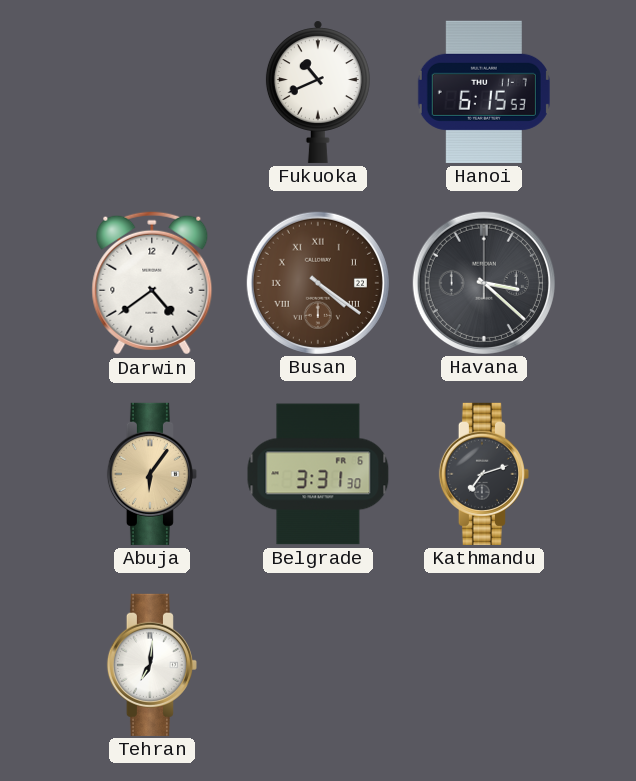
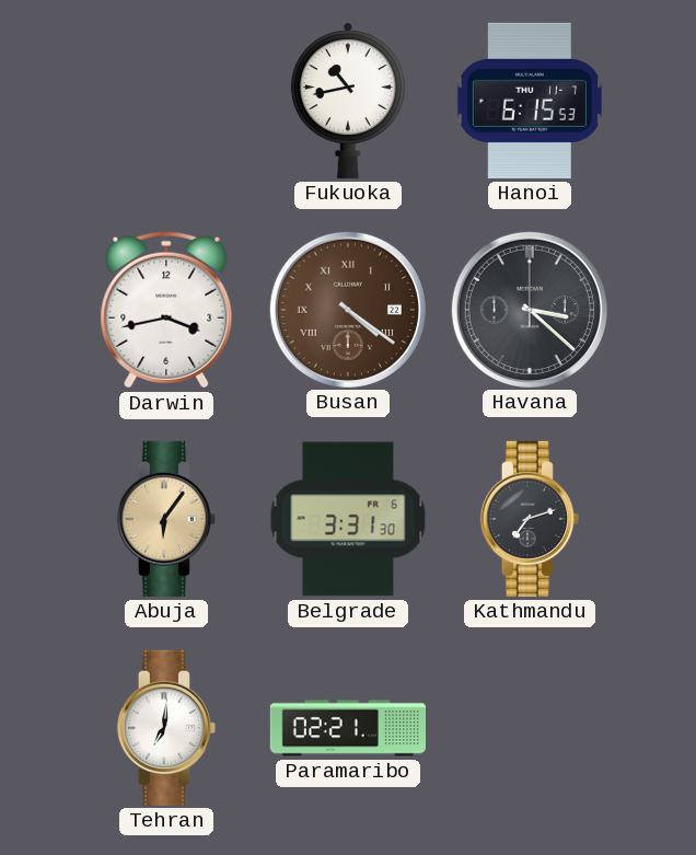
Fukuoka: 10:41 -> 10:43 (348, 101)
Darwin: 4:39 -> 3:43 (166, 310)
Paramaribo: none -> 02:21 (347, 728)
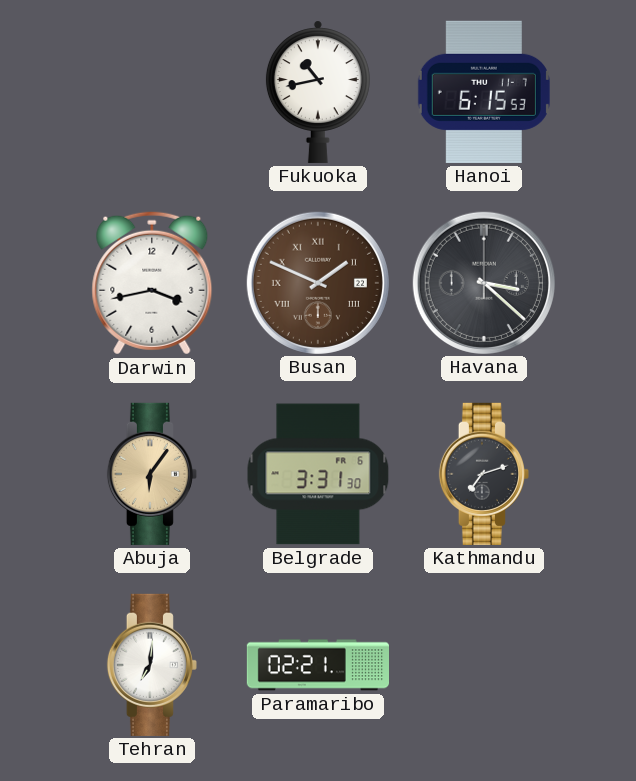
Busan: 4:21 -> 1:49 (318, 283)
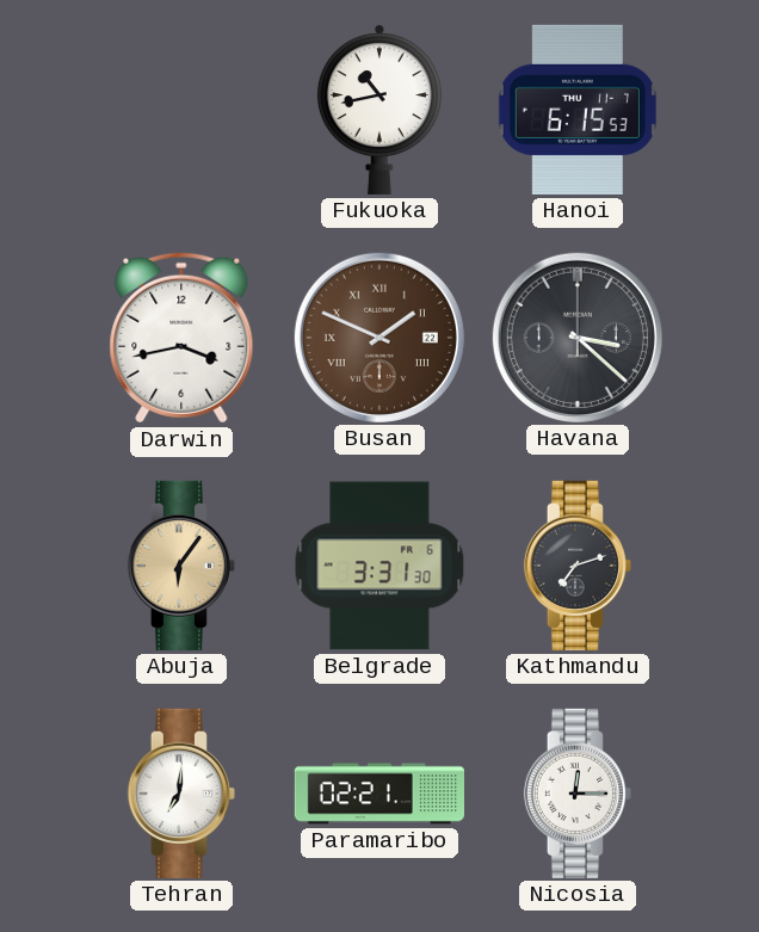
Nicosia: none -> 12:15 (578, 794)
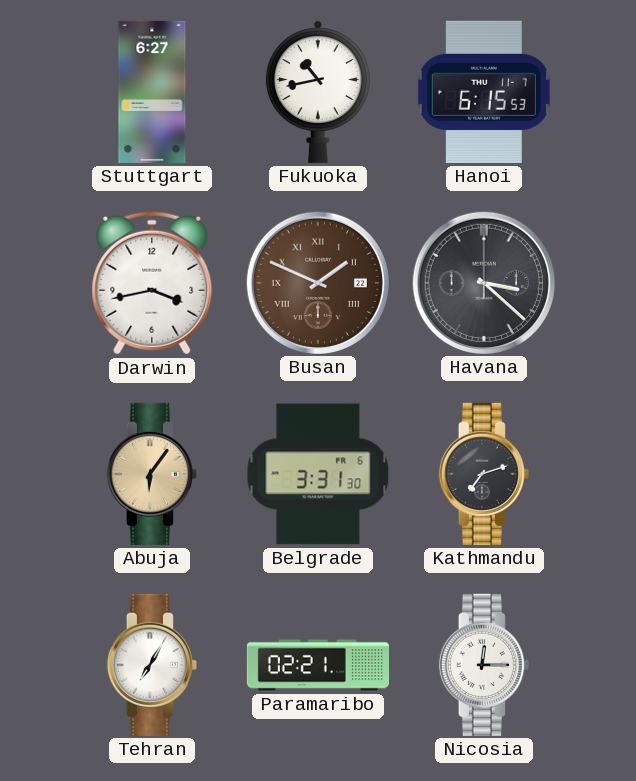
Stuttgart: none -> 6:27 (152, 92)
Tehran: 7:01 -> 7:05 (152, 665)
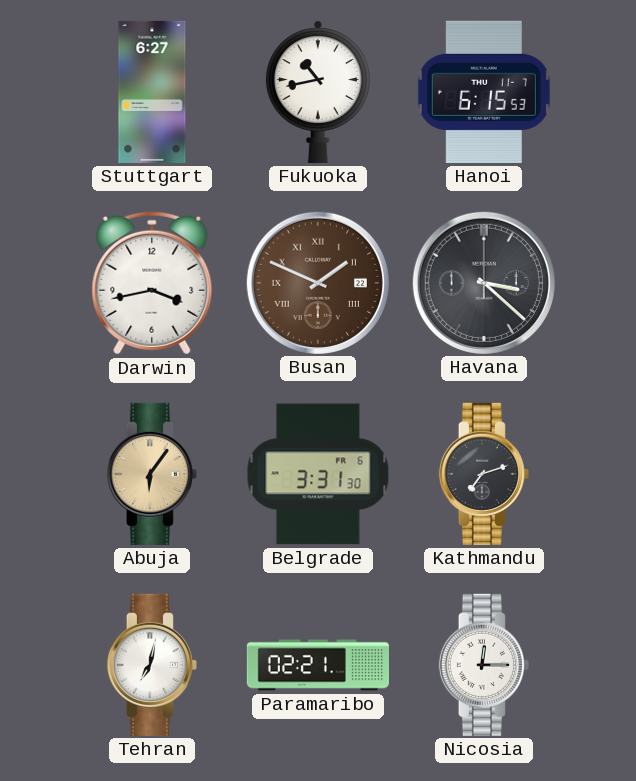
Tehran: 7:05 -> 7:02 (152, 665)
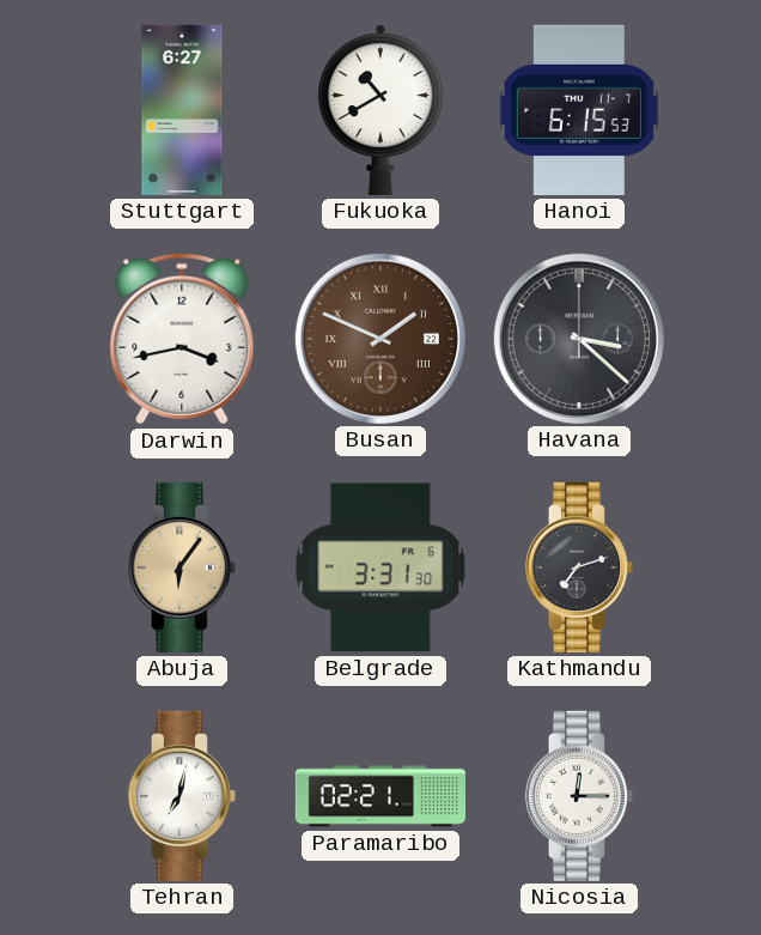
Fukuoka: 10:43 -> 10:40 (380, 110)
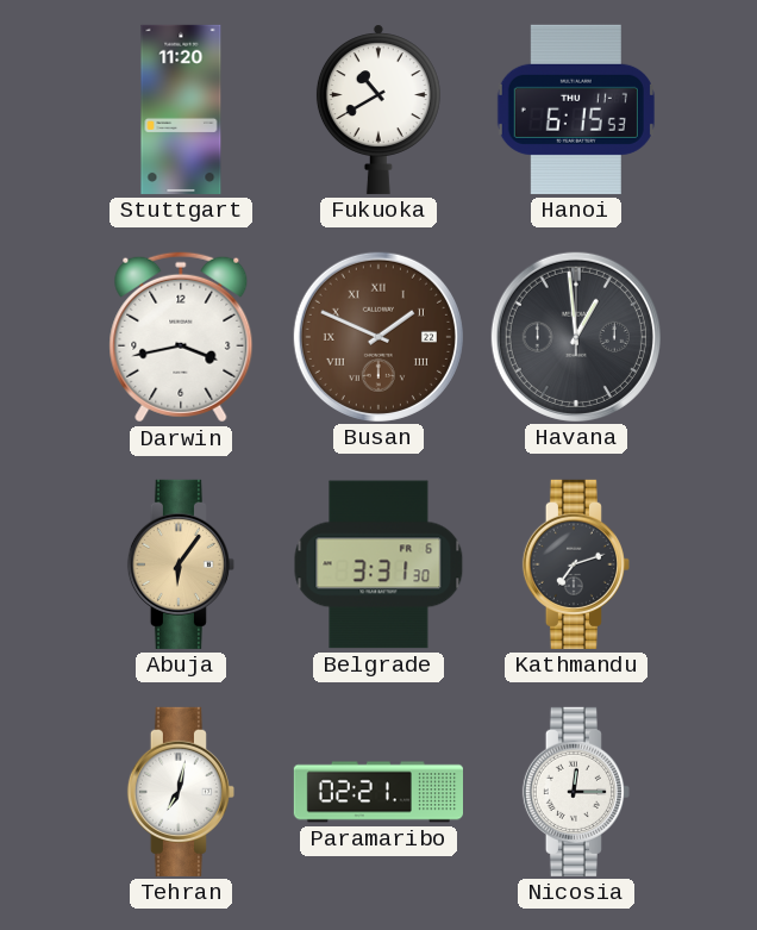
Stuttgart: 6:27 -> 11:20 (181, 110)
Havana: 3:22 -> 12:59 (576, 337)
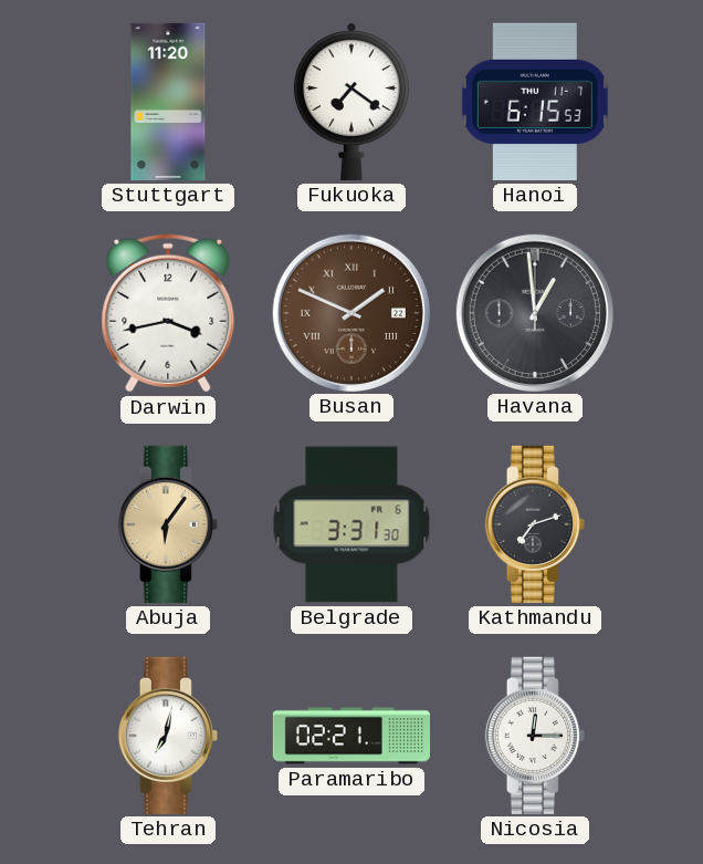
Fukuoka: 10:40 -> 7:21 (351, 102)
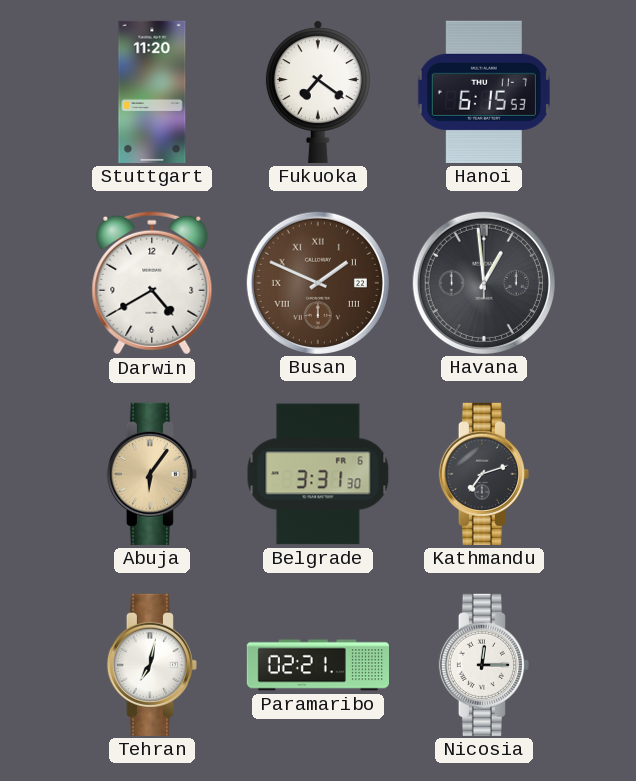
Darwin: 3:43 -> 4:40 (152, 283)
